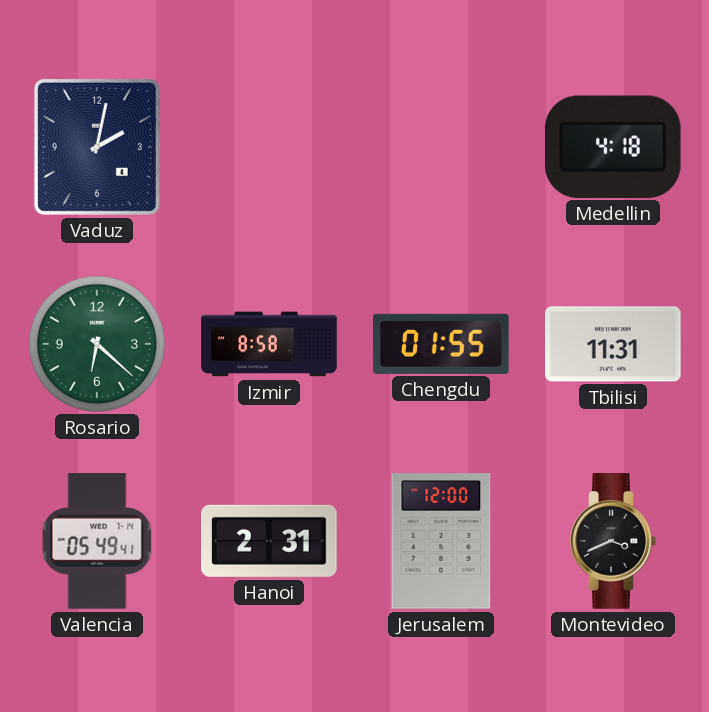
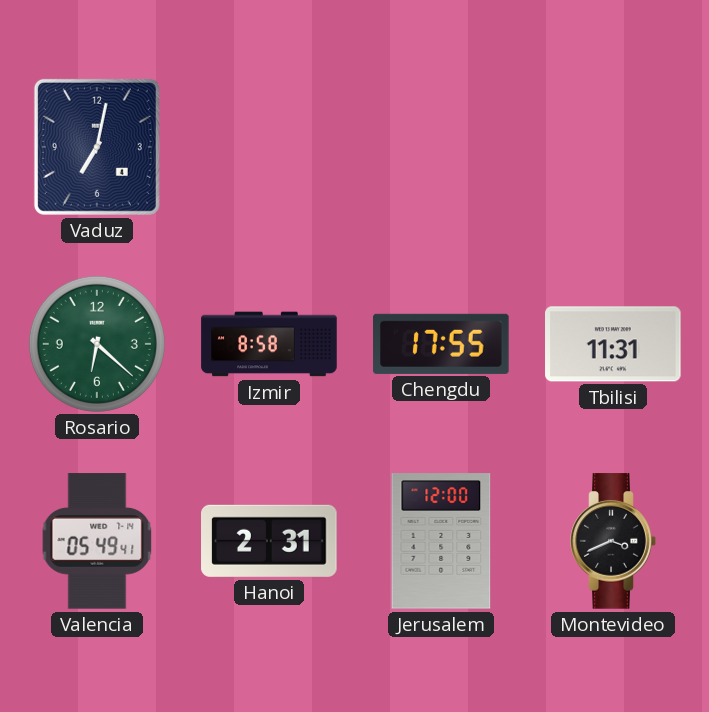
Vaduz: 2:02 -> 7:02 (97, 147)
Medellin: 4:18 -> none (613, 147)
Chengdu: 01:55 -> 17:55 (441, 344)
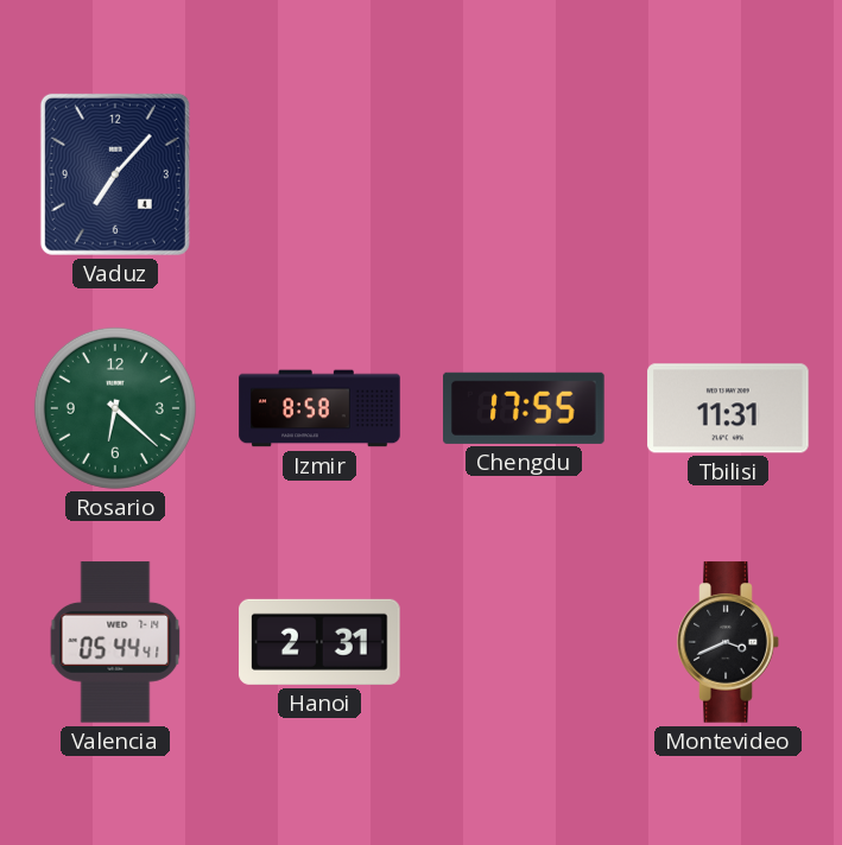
Vaduz: 7:02 -> 7:07 (115, 174)
Valencia: 05:49 -> 05:44 (115, 642)
Jerusalem: 12:00 -> none (441, 541)
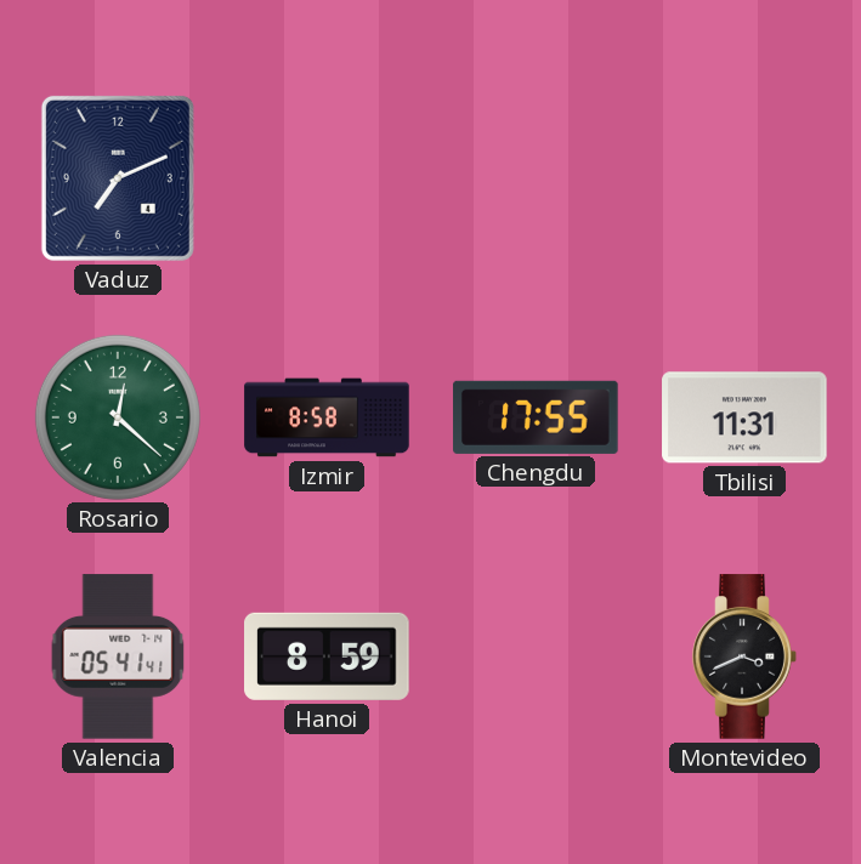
Vaduz: 7:07 -> 7:11 (118, 178)
Rosario: 6:22 -> 12:22 (118, 417)
Valencia: 05:44 -> 05:41 (118, 656)
Hanoi: 2:31 -> 8:59 (327, 656)
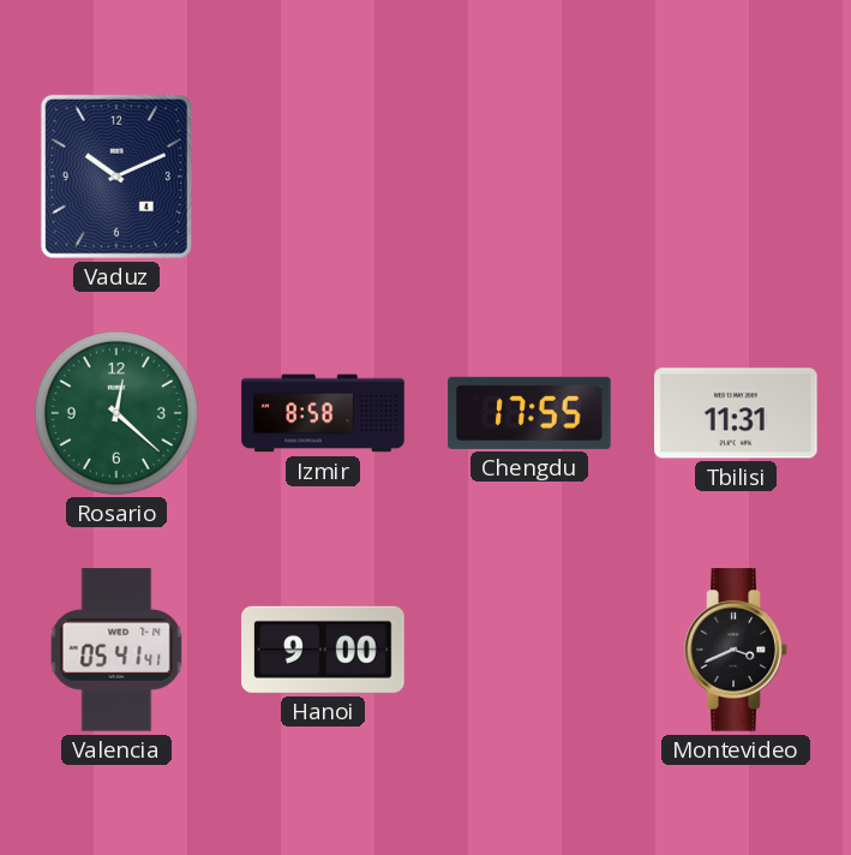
Vaduz: 7:11 -> 10:11 (116, 177)
Hanoi: 8:59 -> 9:00 (323, 650)
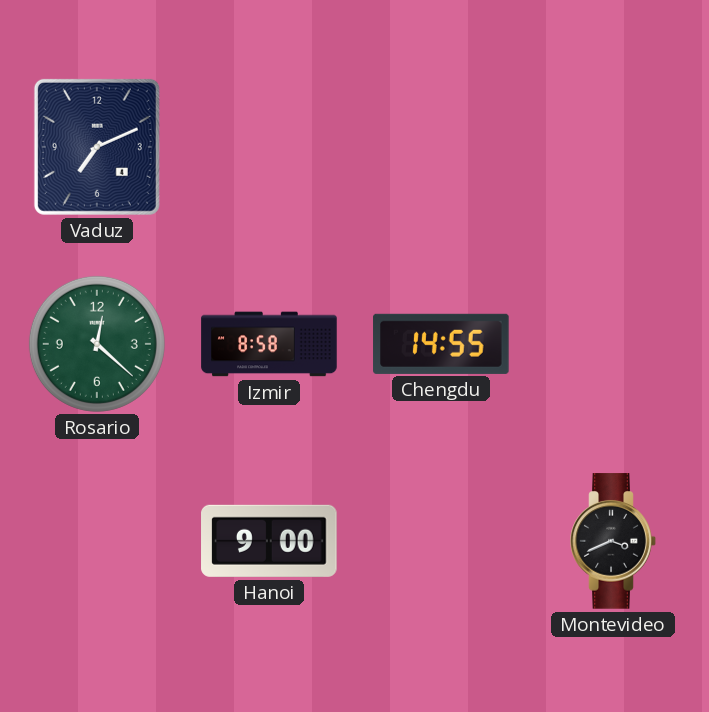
Vaduz: 10:11 -> 7:11 (97, 147)
Chengdu: 17:55 -> 14:55 (441, 344)
Tbilisi: 11:31 -> none (736, 413)
Valencia: 05:41 -> none (116, 650)
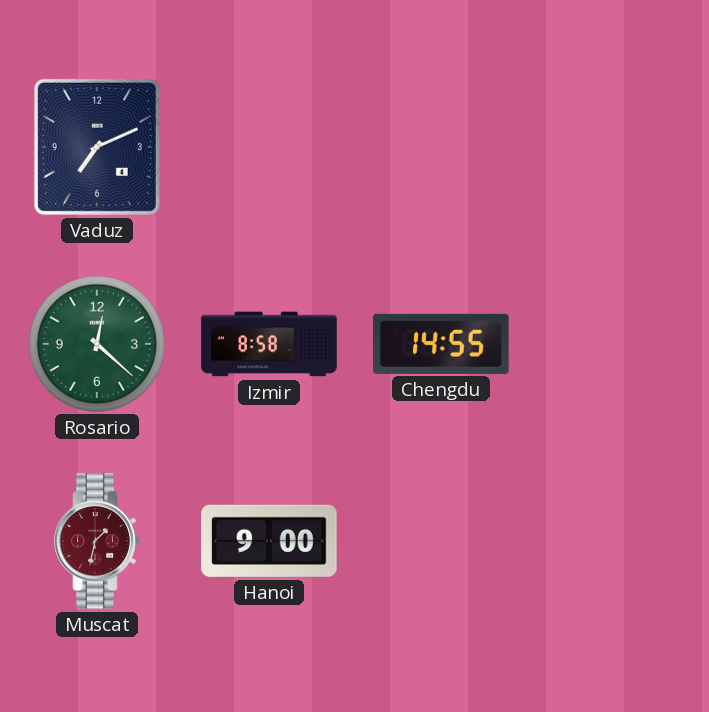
Muscat: none -> 1:32 (97, 541)
Montevideo: 3:41 -> none (613, 541)
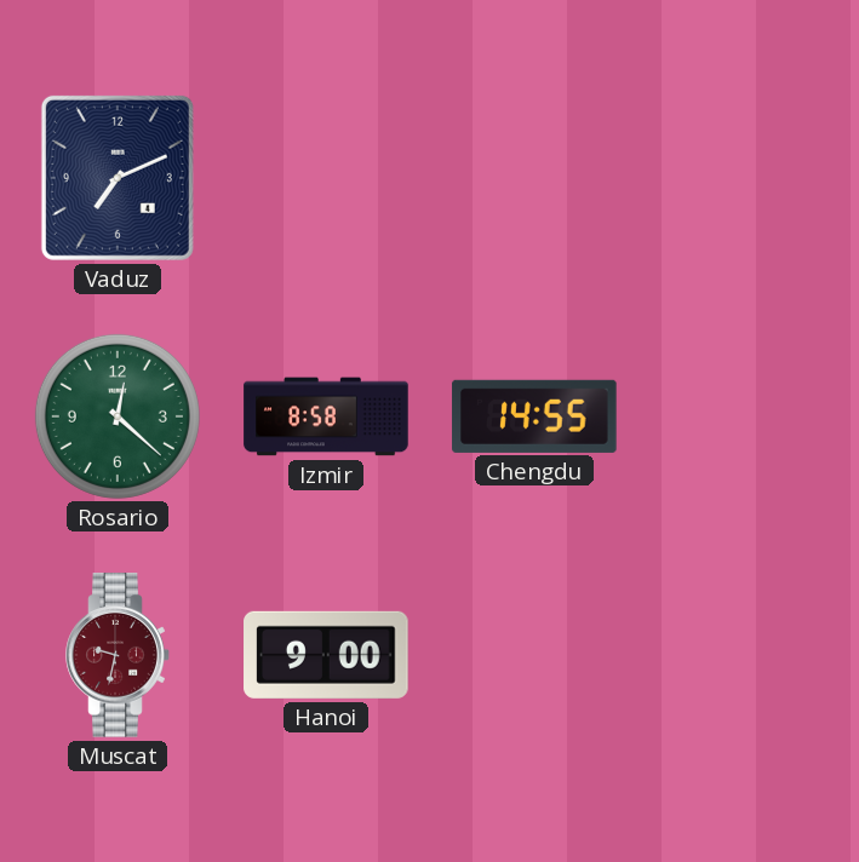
Muscat: 1:32 -> 9:32 (118, 655)
